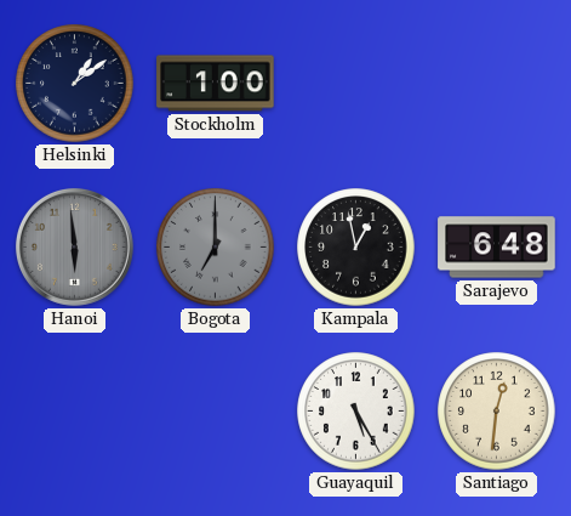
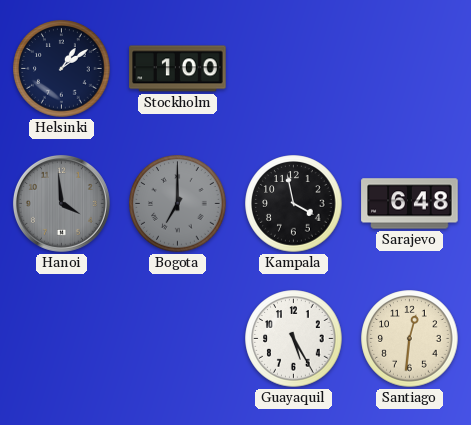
Hanoi: 5:59 -> 3:59 (61, 203)
Kampala: 12:58 -> 3:58 (294, 204)
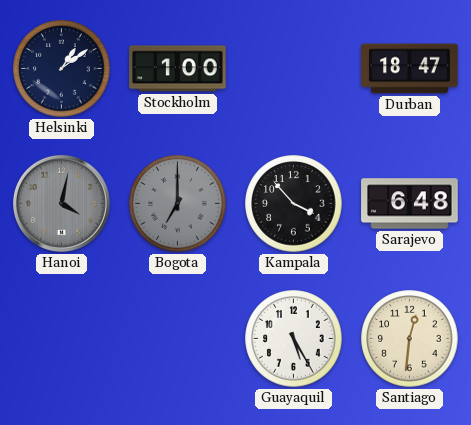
Durban: none -> 18:47 (410, 69)
Hanoi: 3:59 -> 4:02 (61, 203)
Kampala: 3:58 -> 3:53 (294, 204)
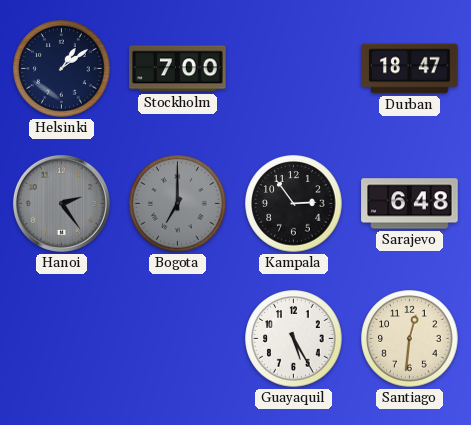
Stockholm: 1:00 -> 7:00 (178, 69)
Hanoi: 4:02 -> 2:24 (61, 203)
Kampala: 3:53 -> 2:54 (294, 204)
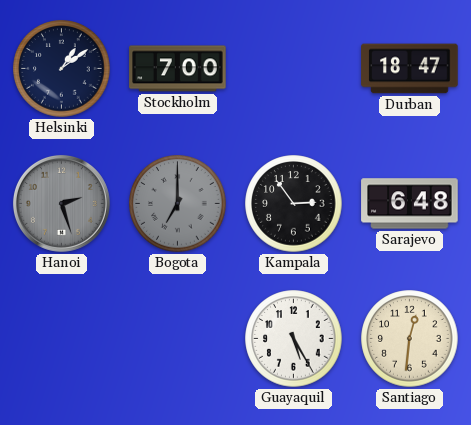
Hanoi: 2:24 -> 2:27 (61, 203)
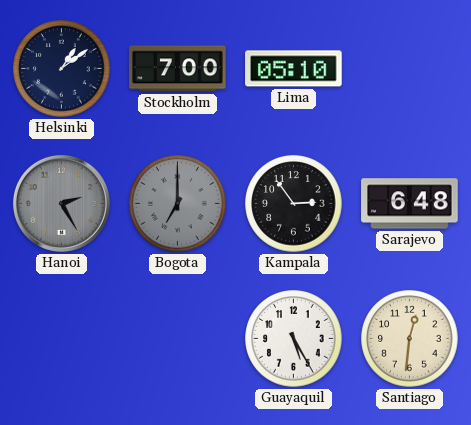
Lima: none -> 05:10 (294, 69)
Durban: 18:47 -> none (410, 69)
Hanoi: 2:27 -> 2:25 (61, 203)
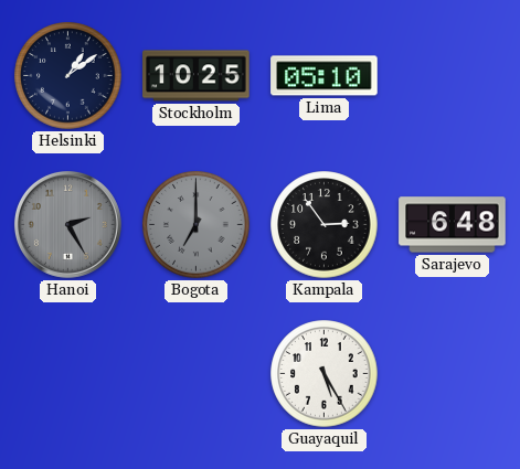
Stockholm: 7:00 -> 10:25 (197, 76)
Santiago: 12:31 -> none (410, 339)
